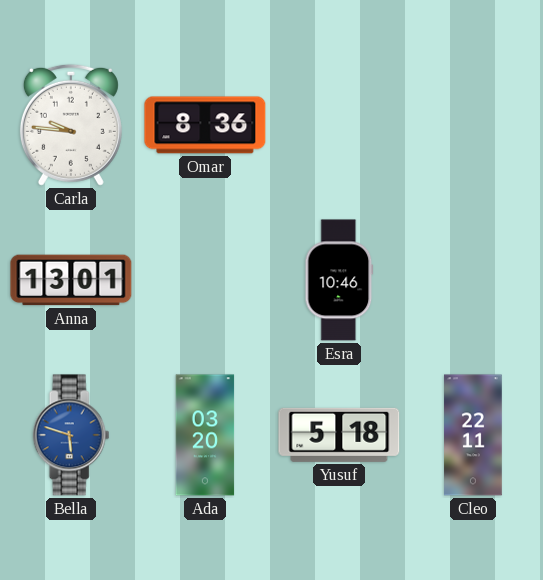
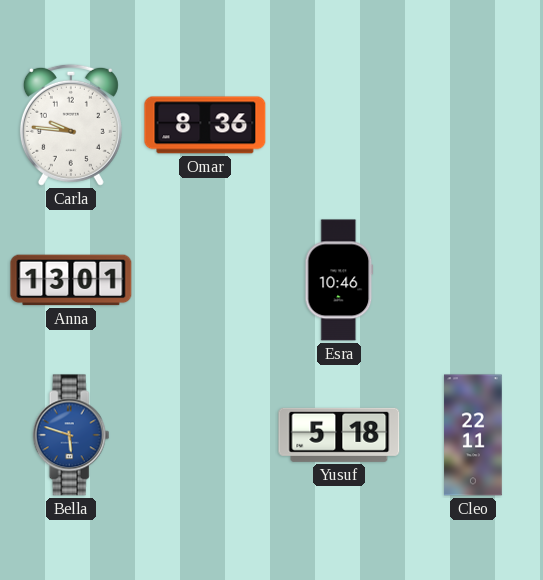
Ada: 03:20 -> none (205, 435)
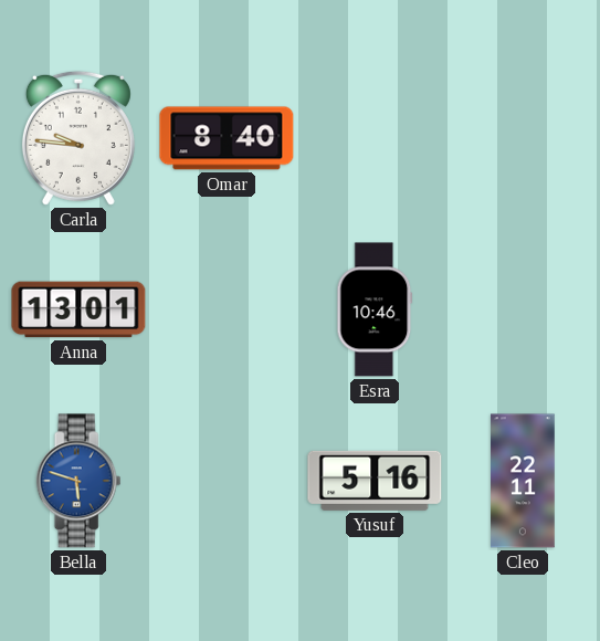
Omar: 8:36 -> 8:40 (227, 138)
Yusuf: 5:18 -> 5:16 (375, 481)
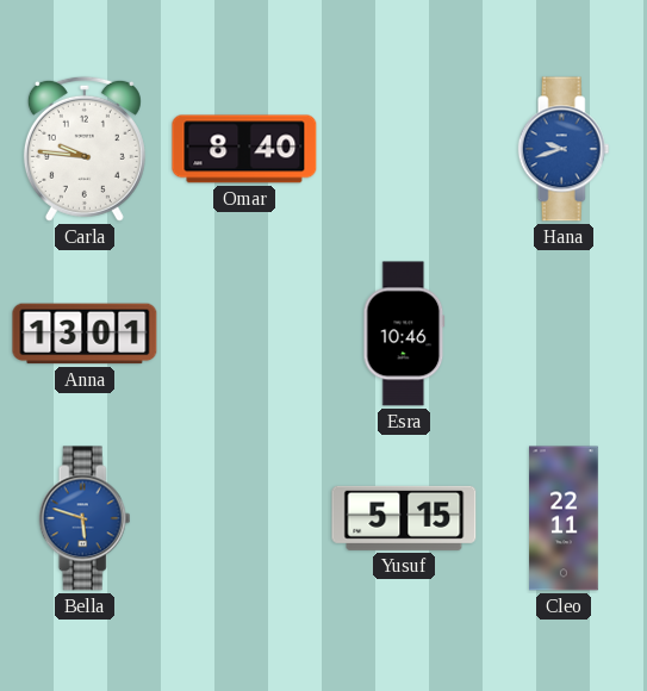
Hana: none -> 9:42 (564, 149)
Yusuf: 5:16 -> 5:15 (404, 518)
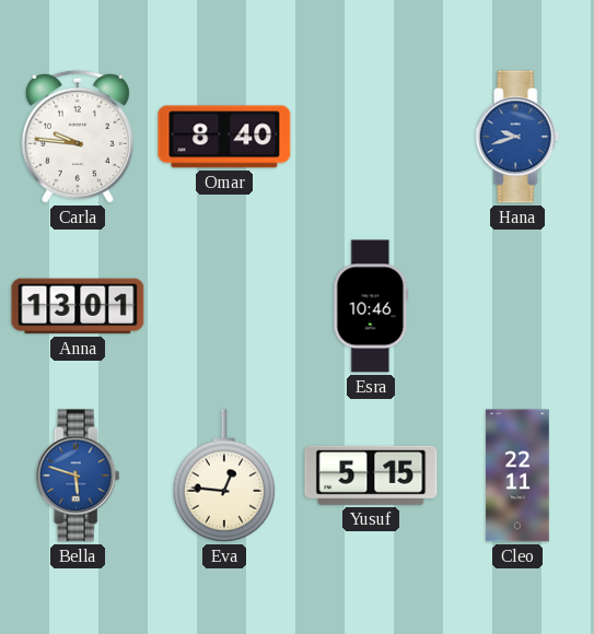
Eva: none -> 12:46 (224, 476)
